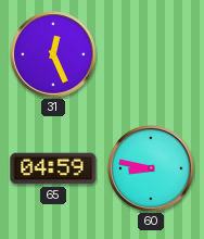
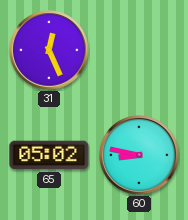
65: 04:59 -> 05:02 (49, 155)
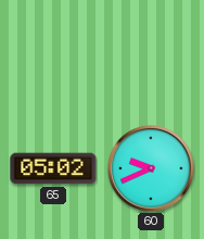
31: 12:26 -> none (49, 50)
60: 8:47 -> 9:41 (151, 168)
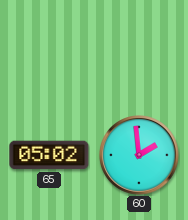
60: 9:41 -> 1:59 (139, 155)
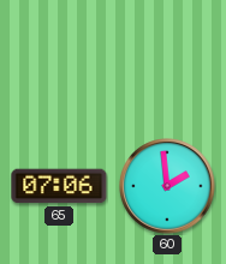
65: 05:02 -> 07:06 (59, 186)
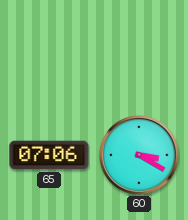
60: 1:59 -> 3:20 (139, 155)
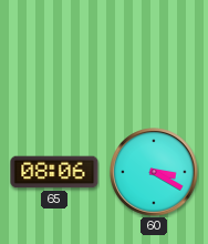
65: 07:06 -> 08:06 (54, 172)
